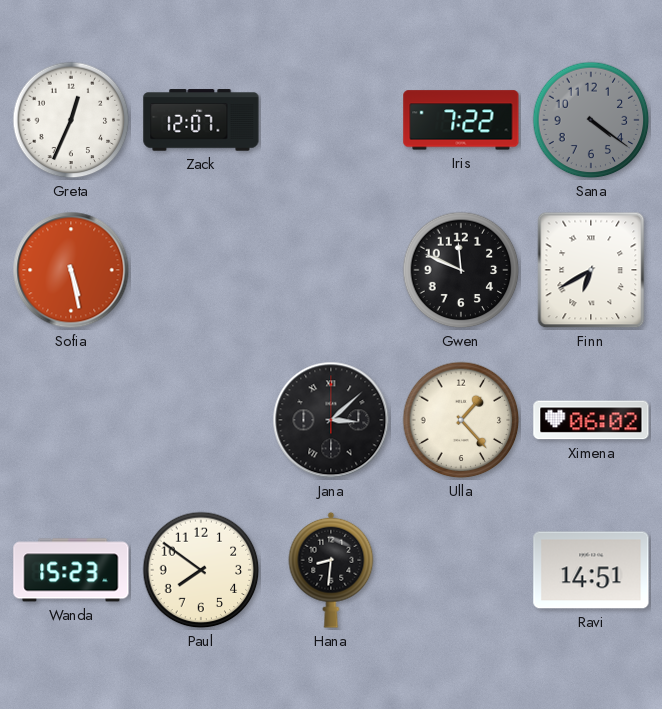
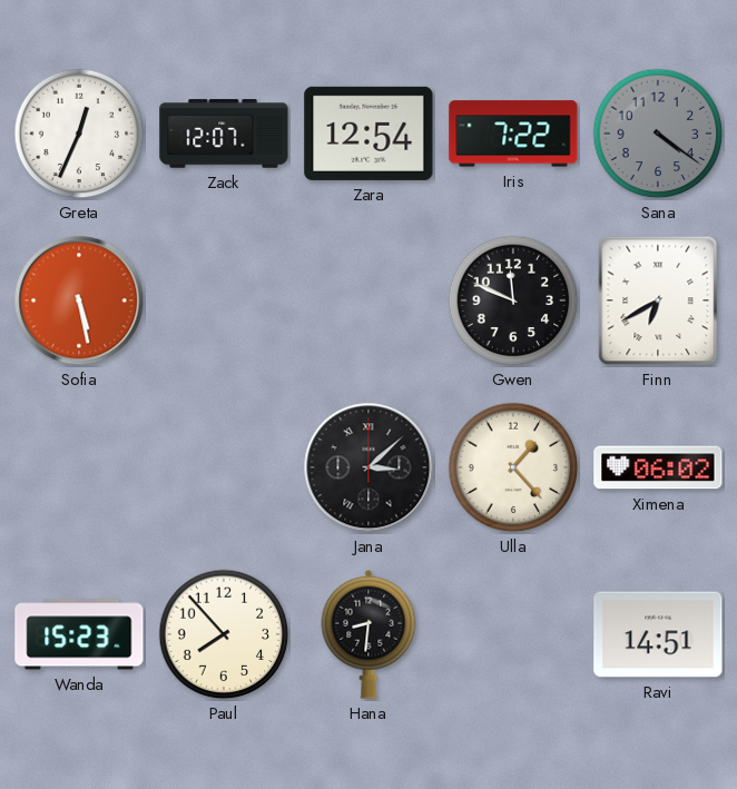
Zara: none -> 12:54 (368, 134)
Paul: 7:51 -> 7:53 (224, 634)
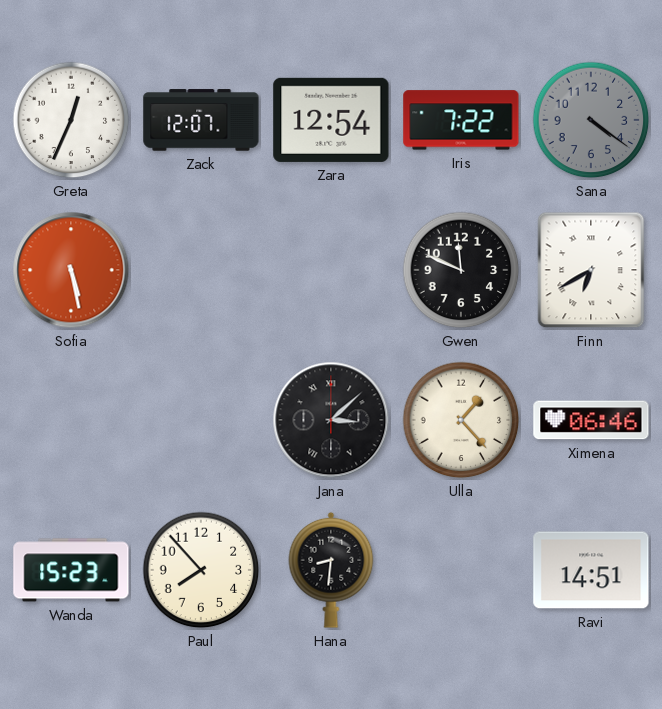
Ximena: 06:02 -> 06:46 (591, 420)
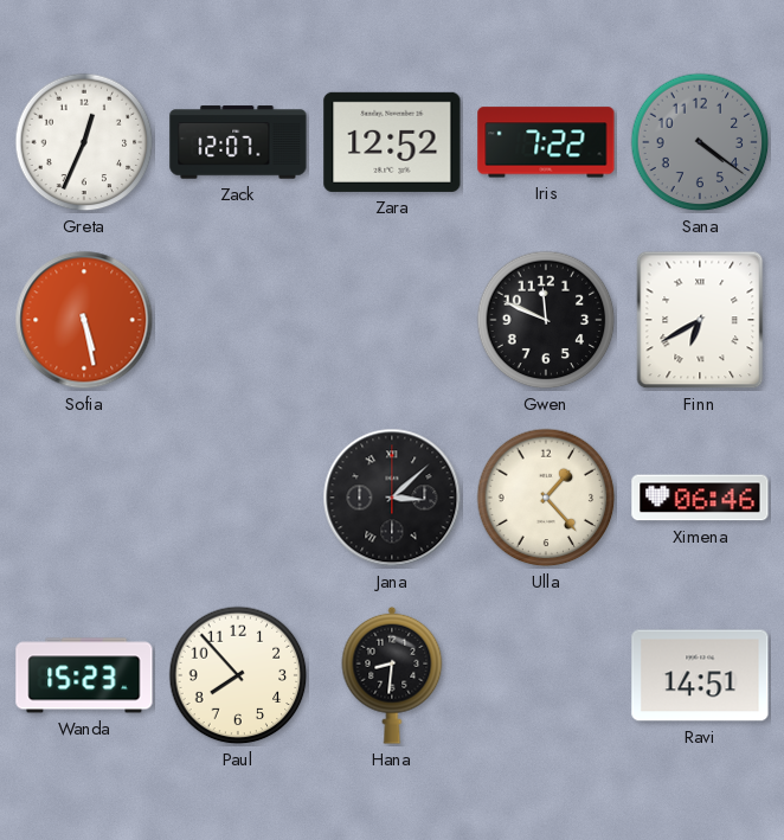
Zara: 12:54 -> 12:52 (392, 142)
